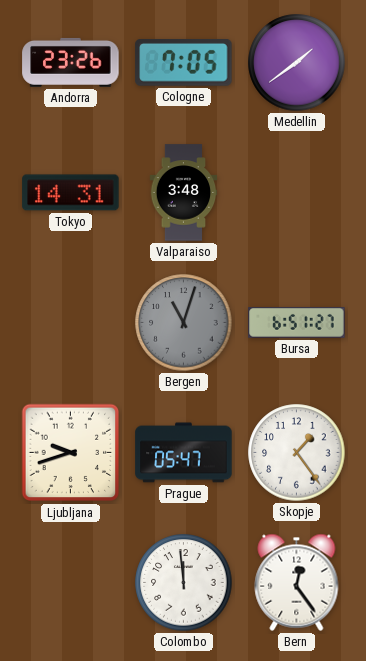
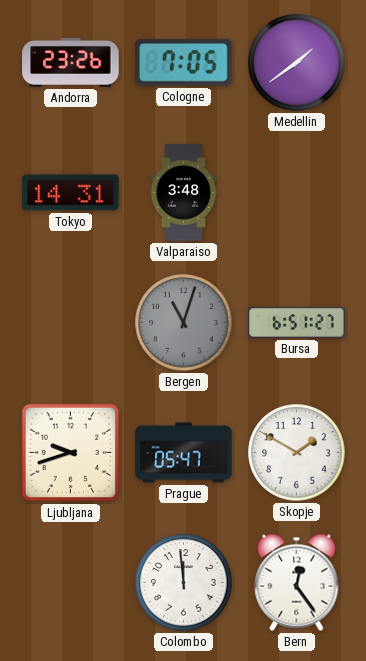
Skopje: 1:24 -> 1:50 (297, 453)
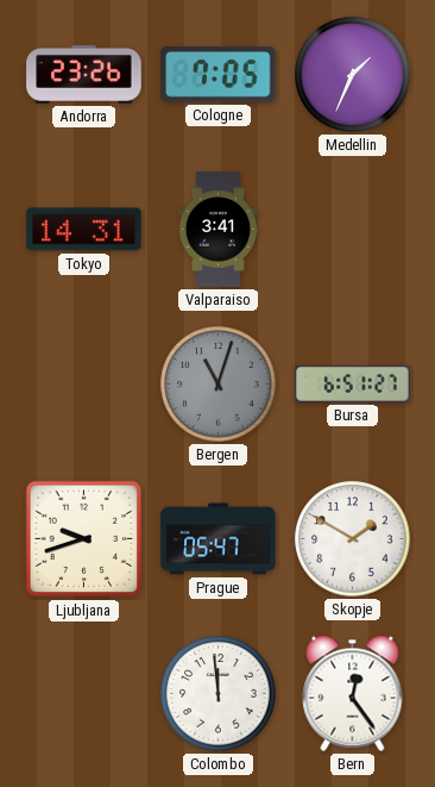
Medellin: 1:39 -> 1:34 (353, 75)
Valparaiso: 3:48 -> 3:41 (219, 230)
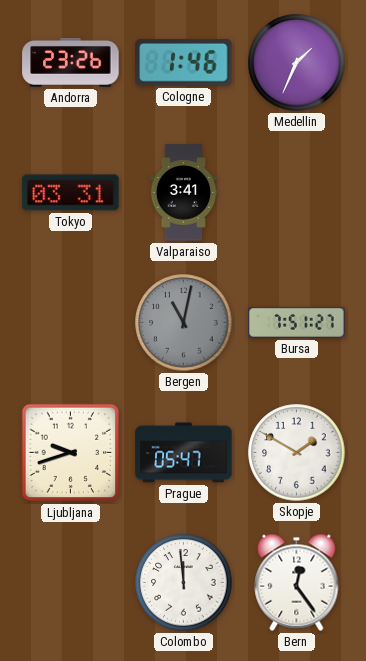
Cologne: 7:05 -> 1:46 (184, 63)
Tokyo: 14:31 -> 03:31 (71, 193)
Bergen: 11:03 -> 11:02 (184, 323)
Bursa: 6:51 -> 7:51 (297, 323)
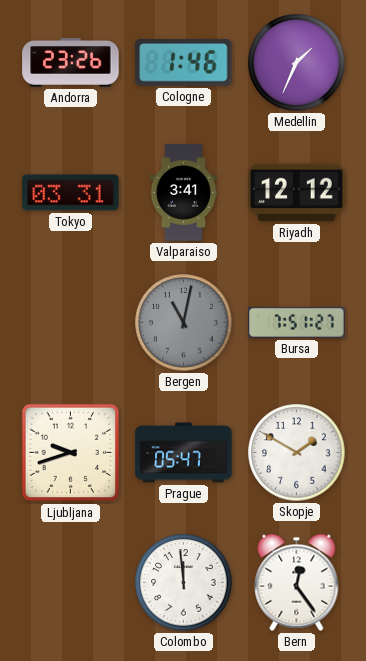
Riyadh: none -> 12:12 (297, 193)
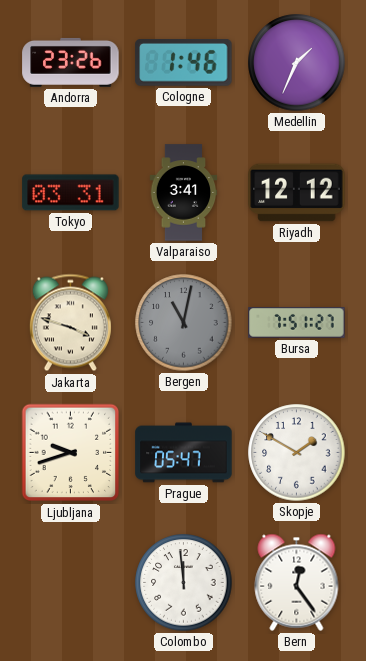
Jakarta: none -> 3:48 (70, 323)
